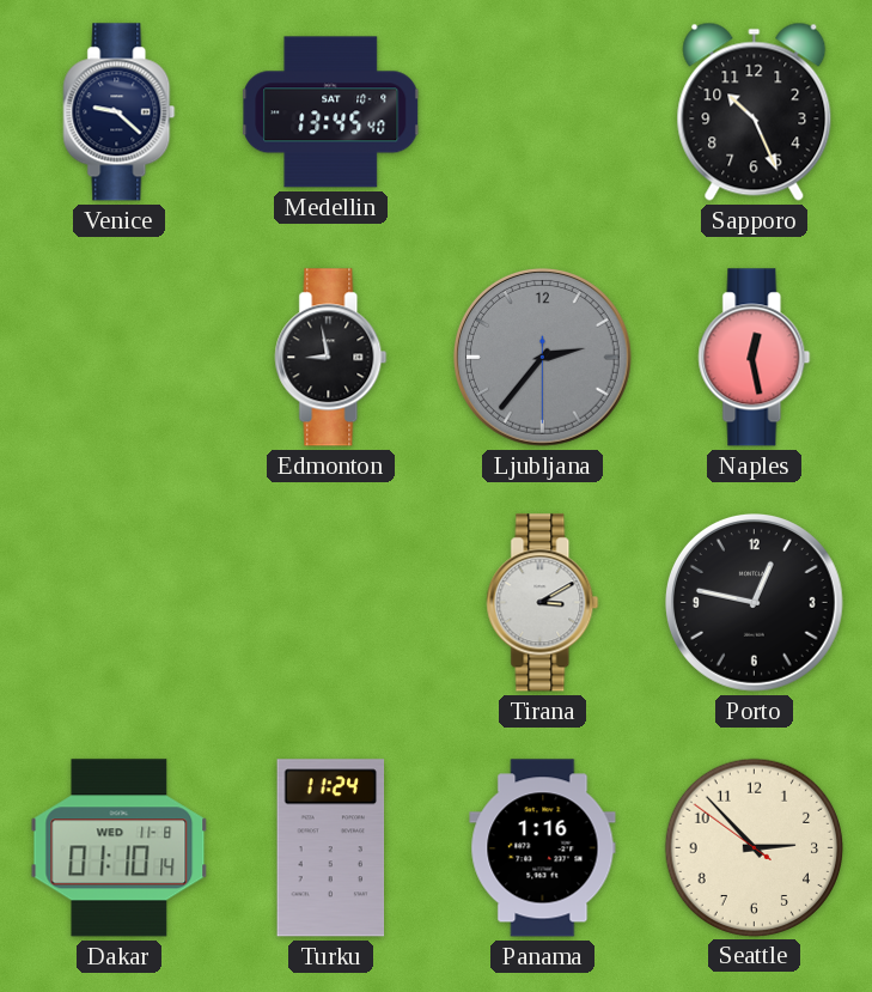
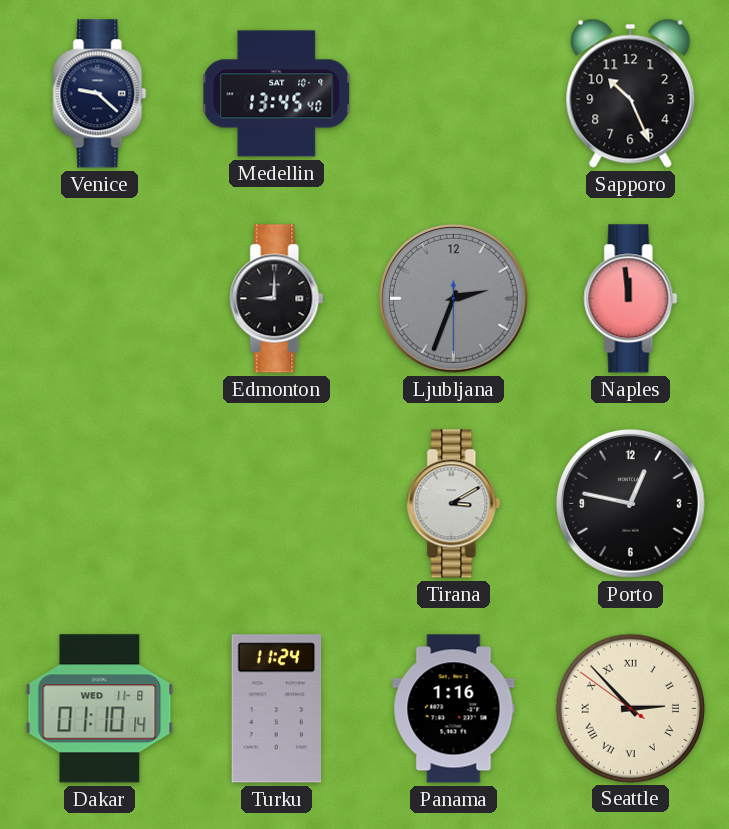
Edmonton: 8:58 -> 9:00 (277, 299)
Ljubljana: 2:36 -> 2:33 (454, 299)
Naples: 12:28 -> 11:59 (631, 299)
Seattle numerals: Arabic -> Roman (630, 708)
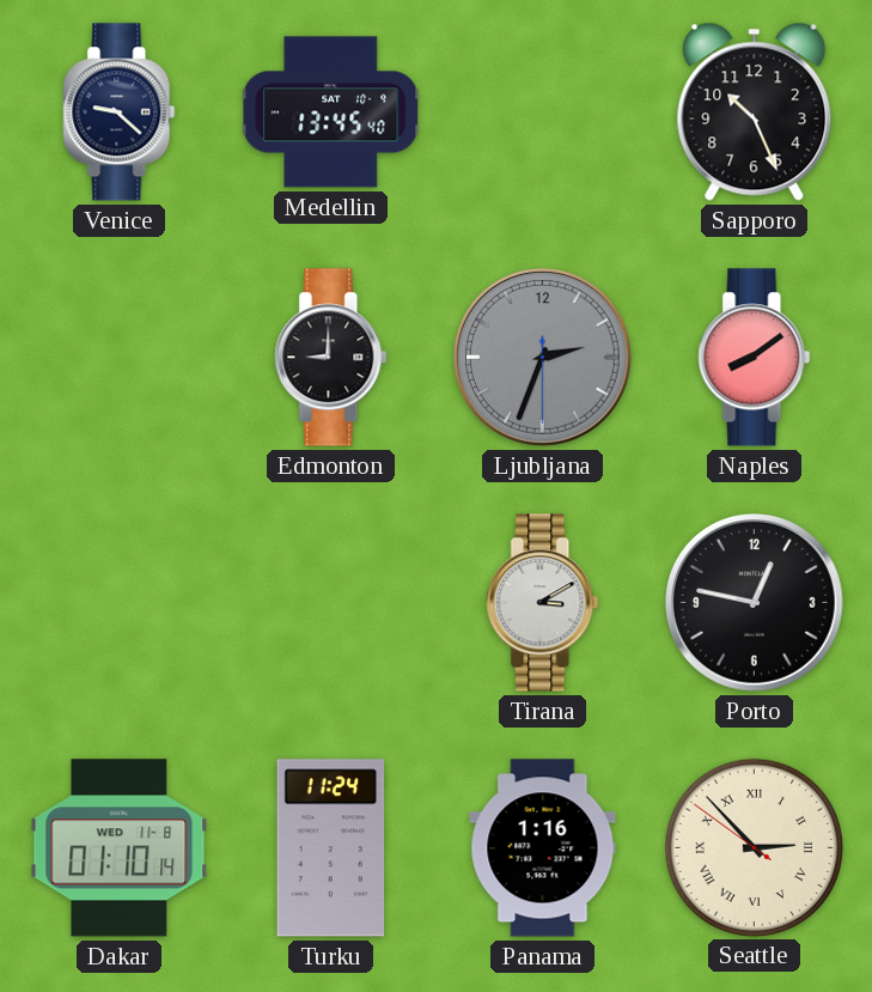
Naples: 11:59 -> 8:09 (755, 358)
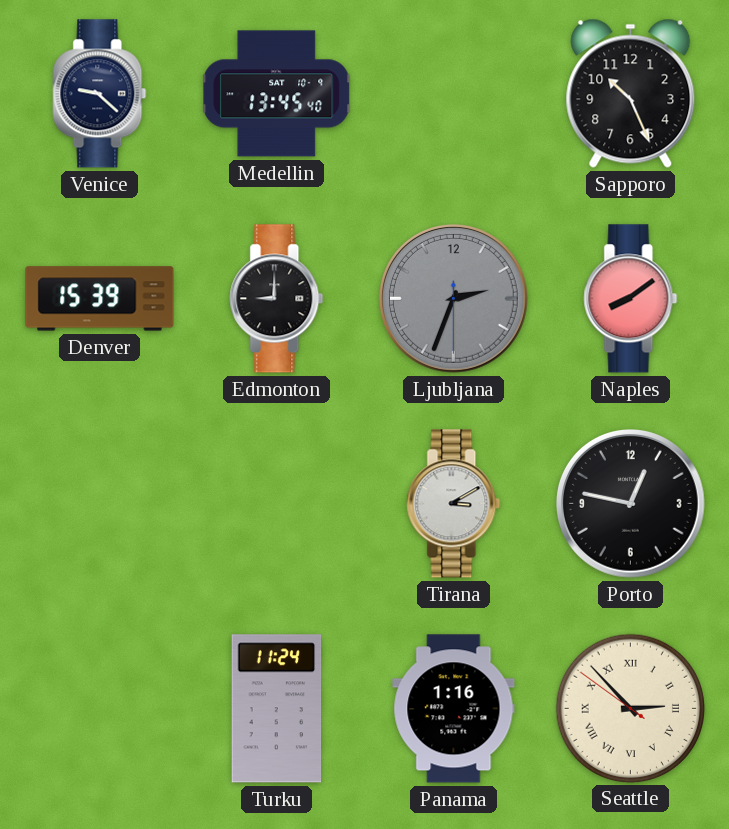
Denver: none -> 15:39 (100, 299)
Dakar: 01:10 -> none (120, 848)
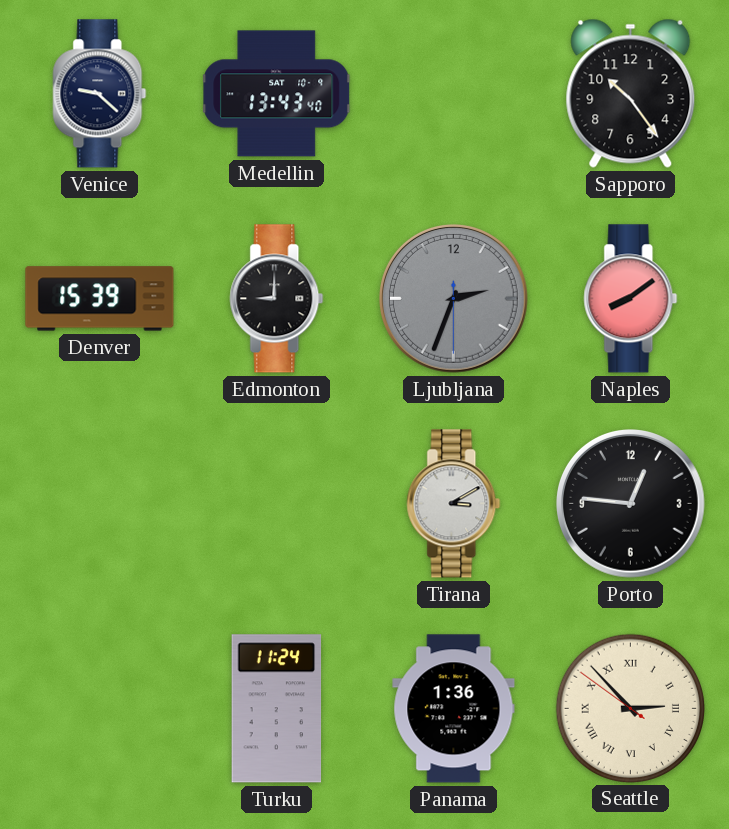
Medellin: 13:45 -> 13:43 (277, 94)
Sapporo: 10:26 -> 10:24 (631, 93)
Porto: 12:47 -> 12:46 (631, 504)
Panama: 1:16 -> 1:36 (454, 709)
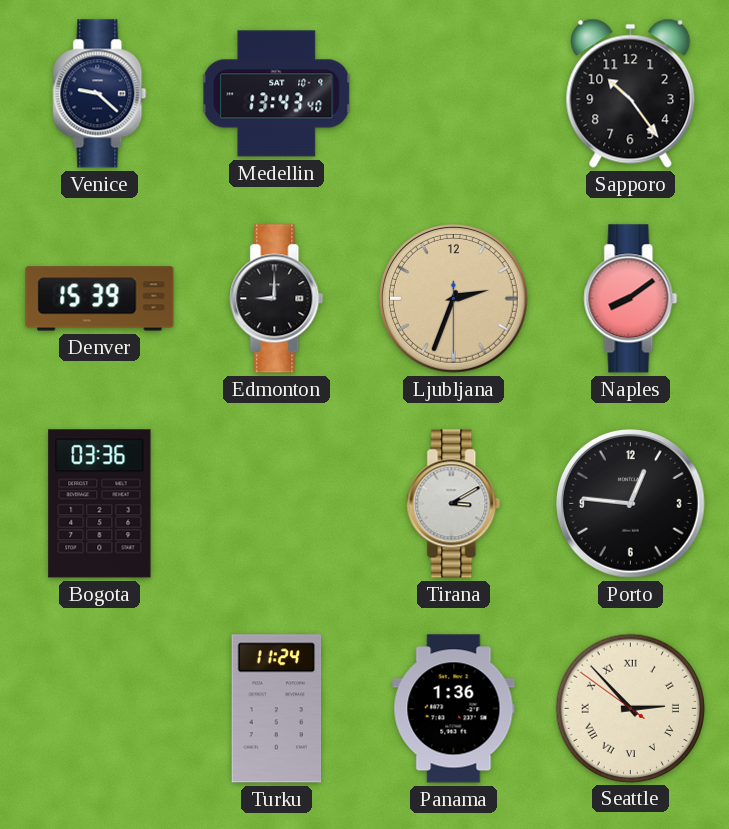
Ljubljana dial: grey -> champagne (454, 299)
Bogota: none -> 03:36 (100, 504)
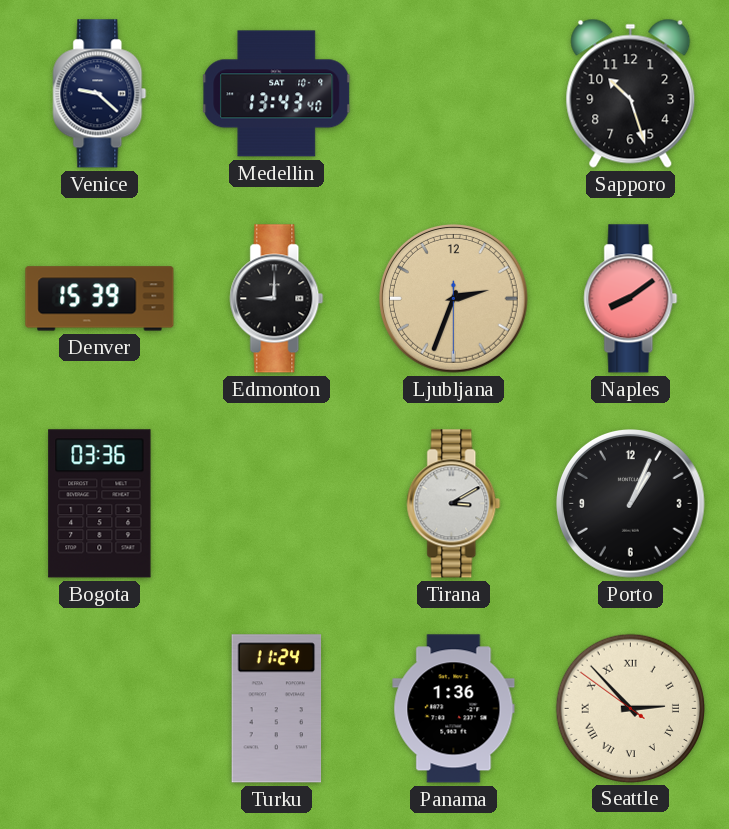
Sapporo: 10:24 -> 10:27 (631, 93)
Porto: 12:46 -> 1:04 (631, 504)
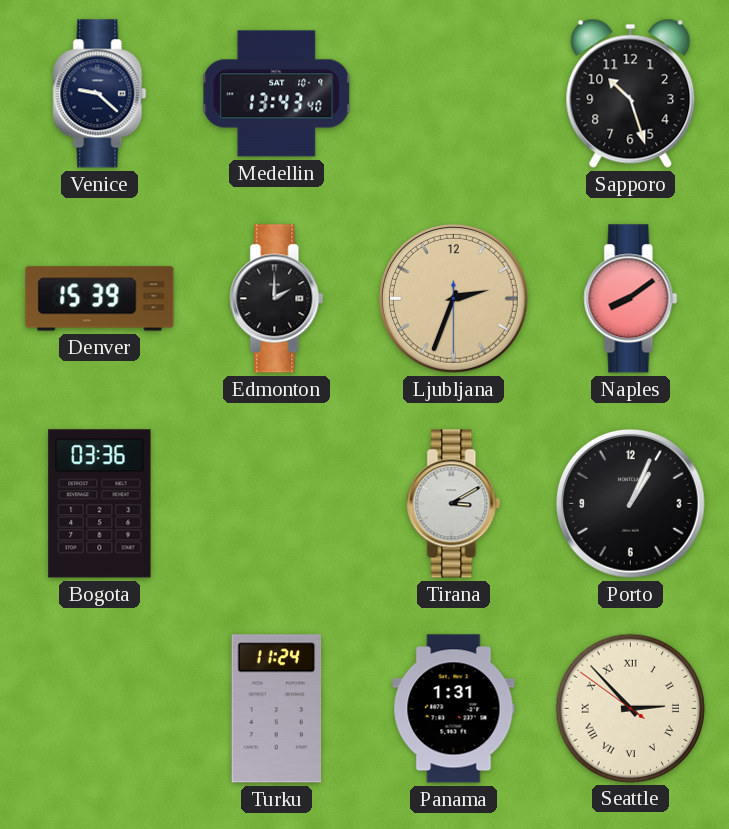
Edmonton: 9:00 -> 2:00 (277, 299)
Panama: 1:36 -> 1:31 (454, 709)
